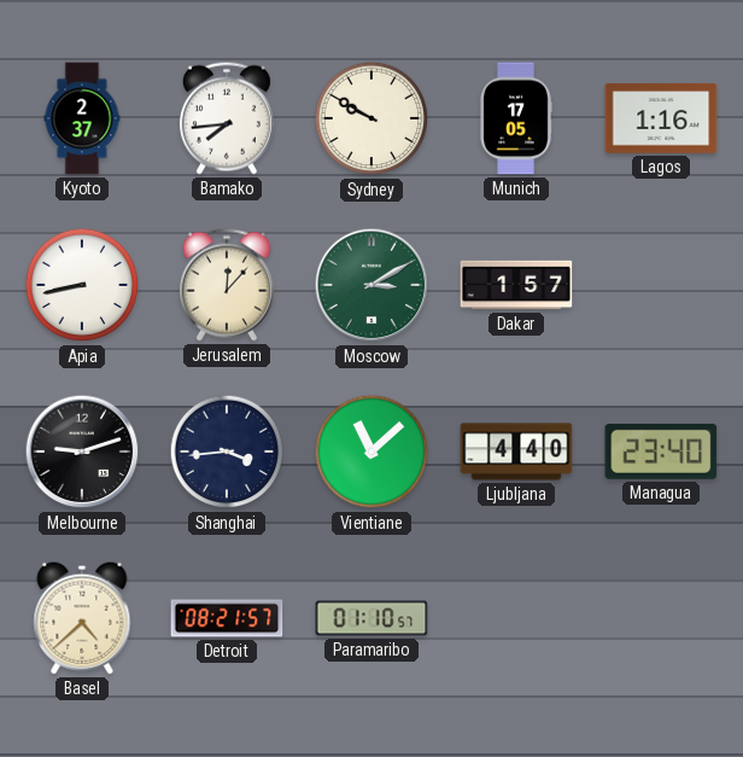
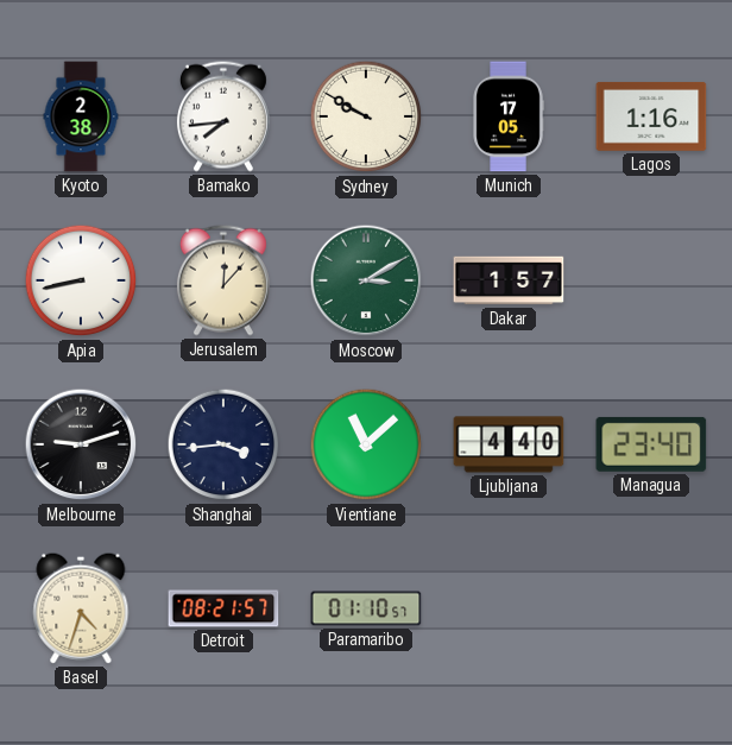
Kyoto: 2:37 -> 2:38 (81, 116)
Basel: 4:38 -> 4:33 (81, 608)
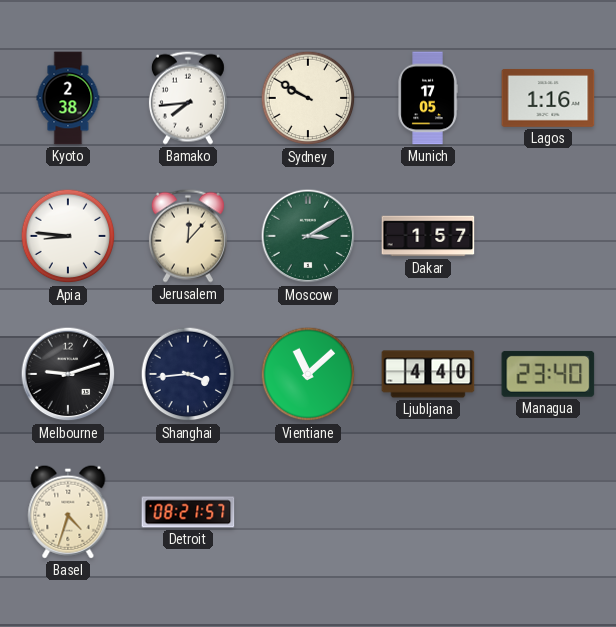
Apia: 8:43 -> 8:46 (68, 236)
Paramaribo: 01:10 -> none (366, 608)
